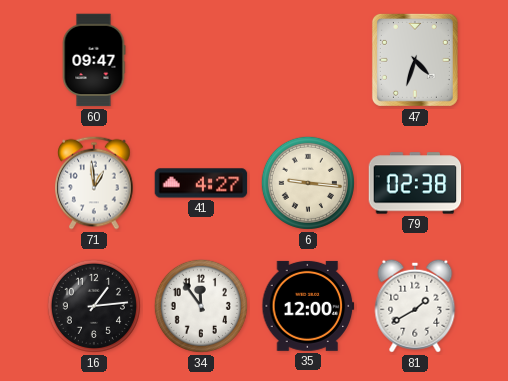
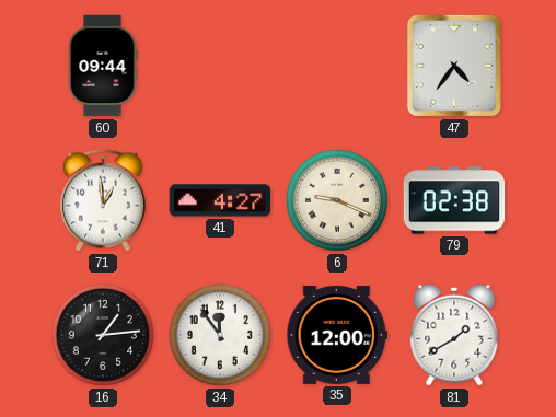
60: 09:47 -> 09:44 (103, 66)
47: 4:33 -> 4:36 (454, 66)
6: 9:16 -> 9:19 (337, 200)
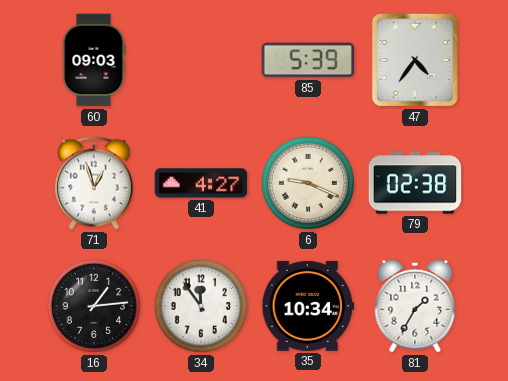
60: 09:44 -> 09:03 (94, 60)
85: none -> 5:39 (308, 60)
71: 12:59 -> 12:57 (95, 183)
35: 12:00 -> 10:34 (308, 306)
81: 1:40 -> 1:35 (415, 306)
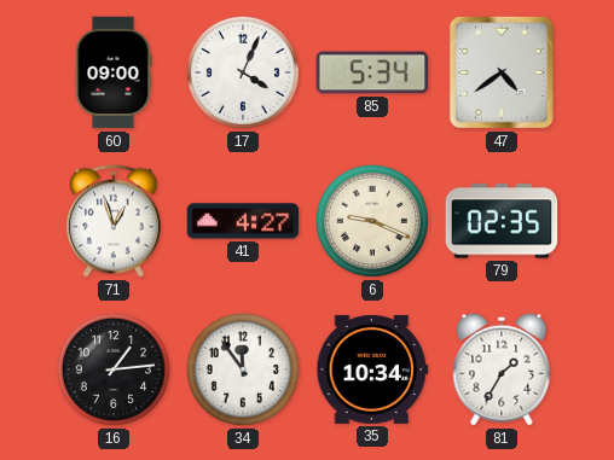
60: 09:03 -> 09:00 (114, 72)
17: none -> 4:04 (243, 72)
85: 5:39 -> 5:34 (372, 72)
47: 4:36 -> 4:39 (502, 72)
79: 02:38 -> 02:35 (502, 221)
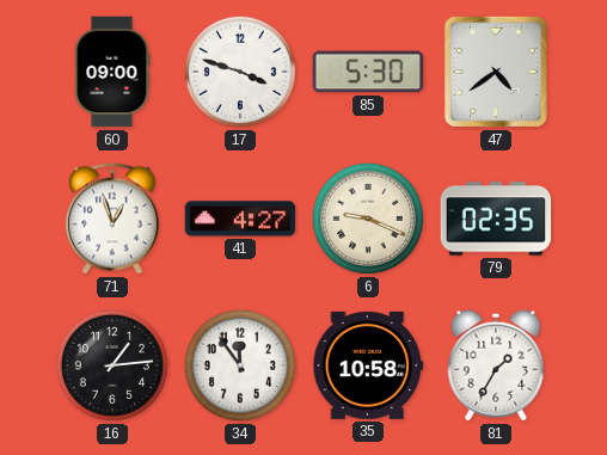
17: 4:04 -> 3:48 (240, 72)
85: 5:34 -> 5:30 (368, 72)
35: 10:34 -> 10:58 (368, 365)
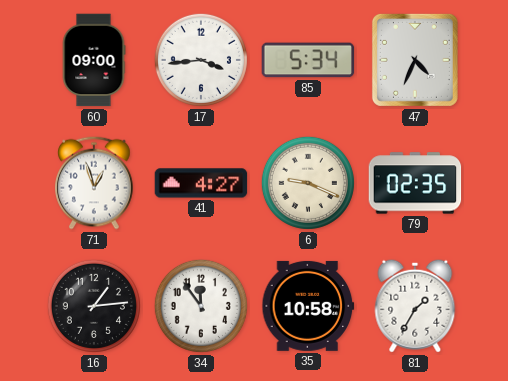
17: 3:48 -> 3:44 (201, 60)
85: 5:30 -> 5:34 (308, 60)
47: 4:39 -> 4:34 (415, 60)
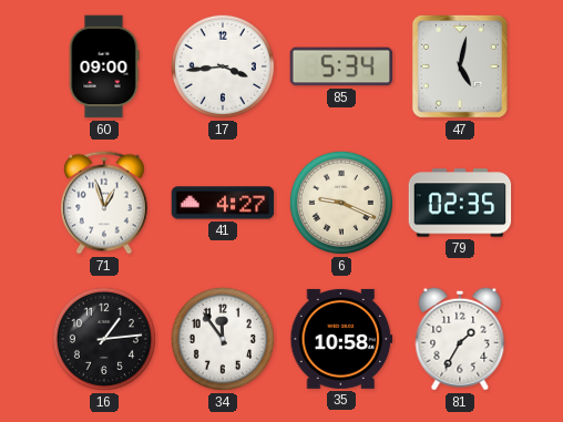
47: 4:34 -> 5:02 (460, 66)
